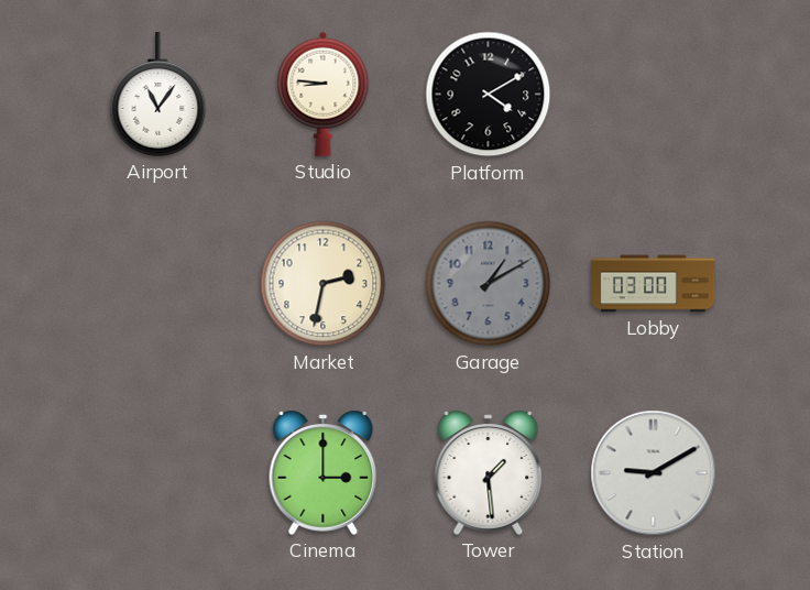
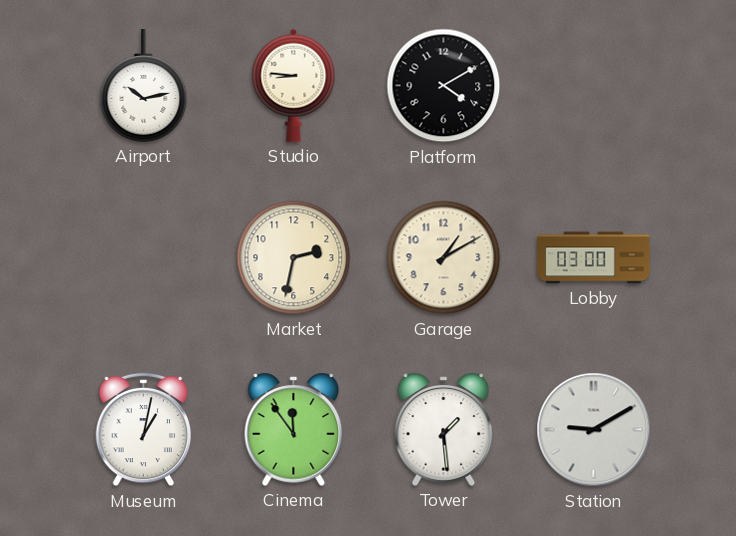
Airport: 11:06 -> 10:13 (144, 86)
Garage dial: grey -> cream (444, 258)
Museum: none -> 1:02 (144, 430)
Cinema: 3:00 -> 11:54 (294, 429)
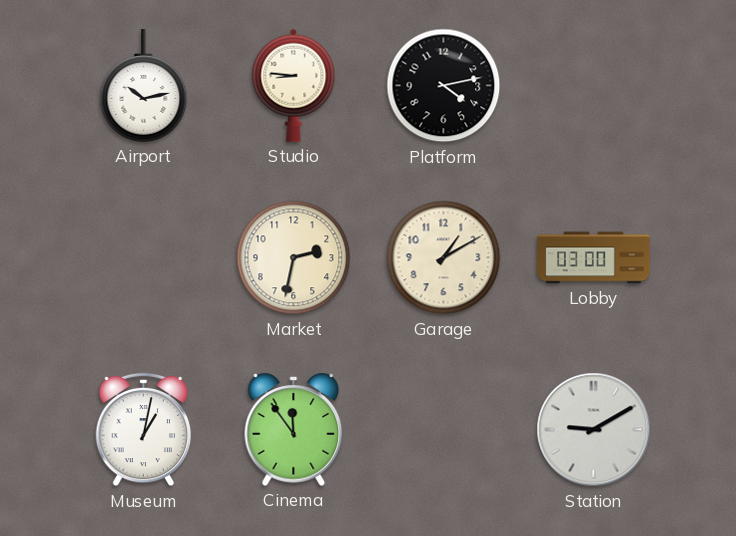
Platform: 4:10 -> 4:13 (444, 86)
Tower: 1:29 -> none (444, 429)
